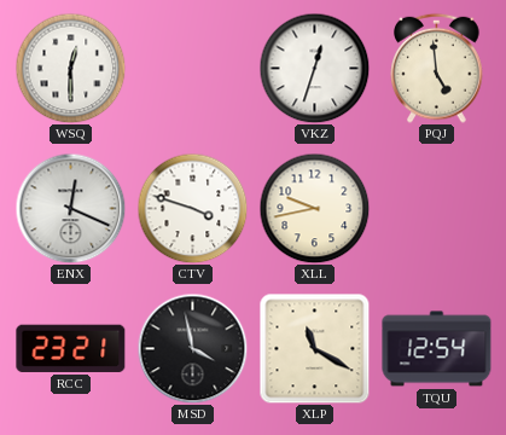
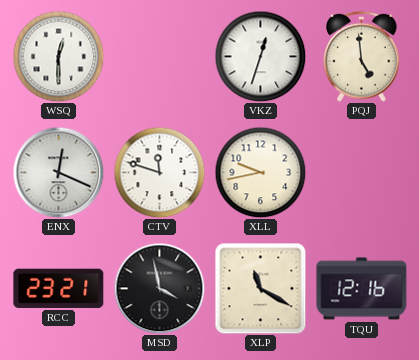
CTV: 3:48 -> 11:48 (159, 172)
TQU: 12:54 -> 12:16 (362, 289)
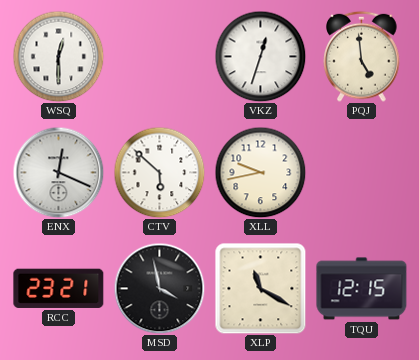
CTV: 11:48 -> 5:52 (159, 172)
TQU: 12:16 -> 12:15 (362, 289)
